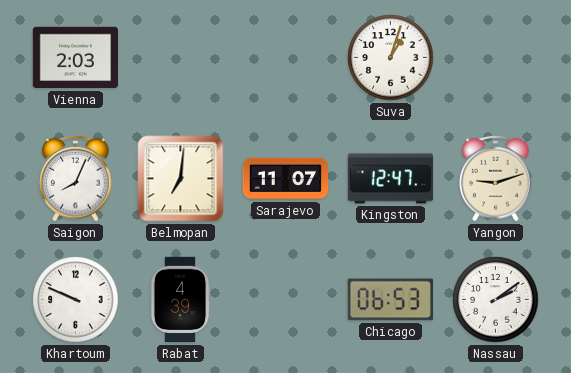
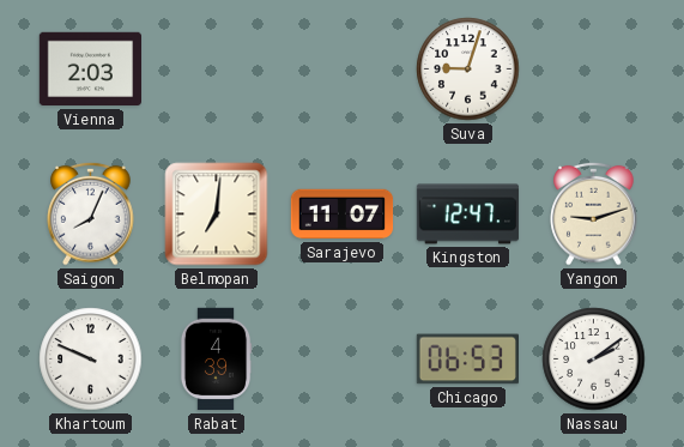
Suva: 1:03 -> 9:03 (468, 70)
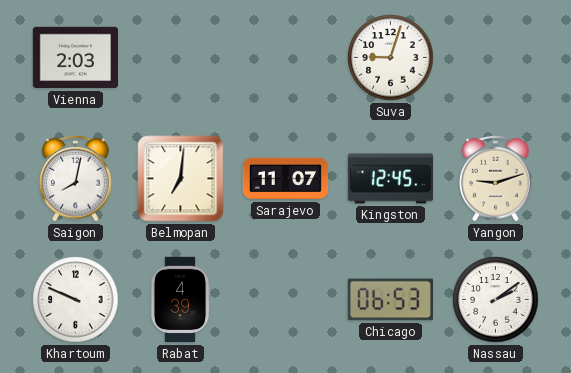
Saigon: 8:04 -> 8:02 (76, 178)
Kingston: 12:47 -> 12:45 (391, 179)
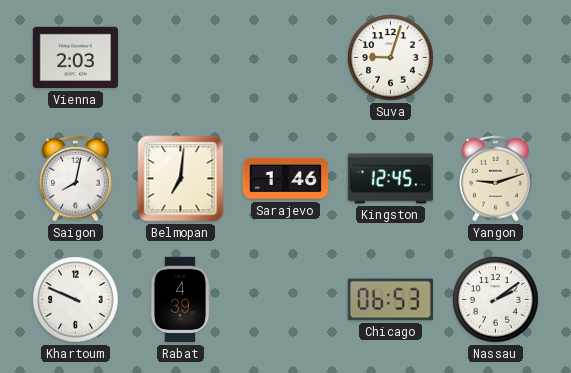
Sarajevo: 11:07 -> 1:46 (286, 179)
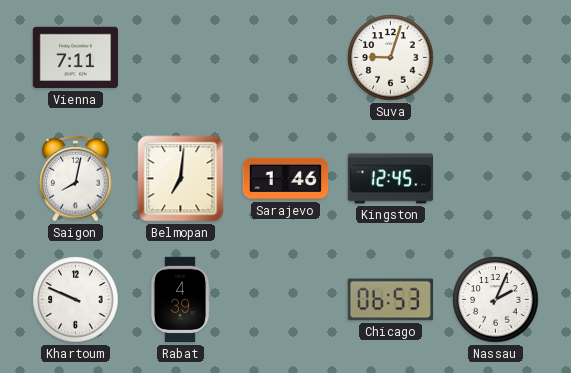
Vienna: 2:03 -> 7:11 (75, 58)
Yangon: 9:12 -> none (496, 178)
Nassau: 2:09 -> 2:04 (496, 300)
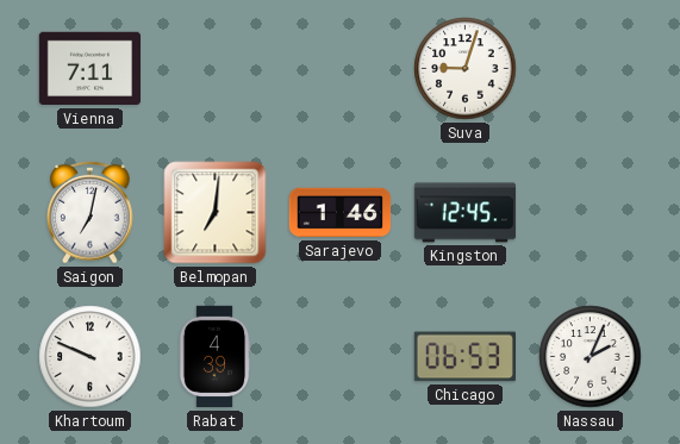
Saigon: 8:02 -> 7:02 (91, 212)
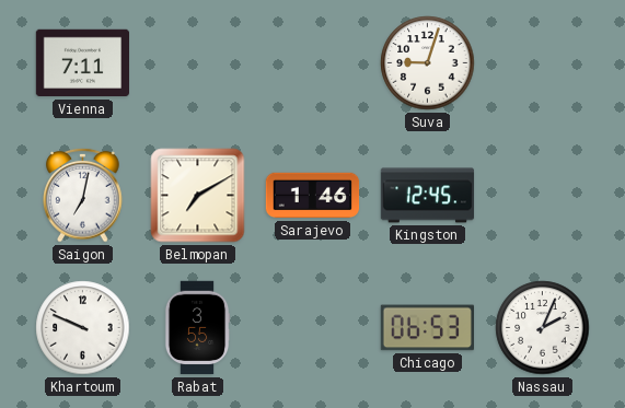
Belmopan: 7:01 -> 7:10 (198, 196)
Rabat: 4:39 -> 3:55 (197, 328)
